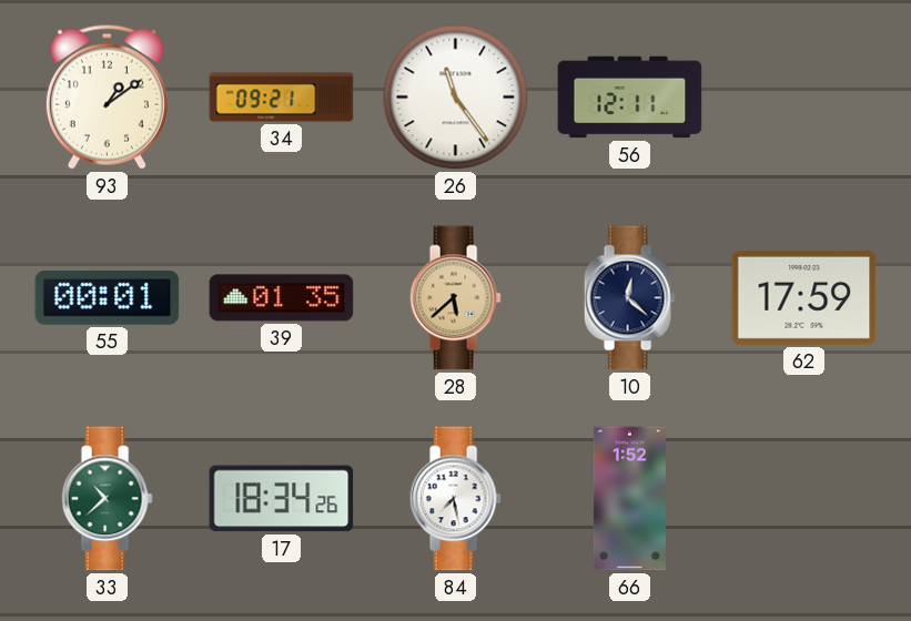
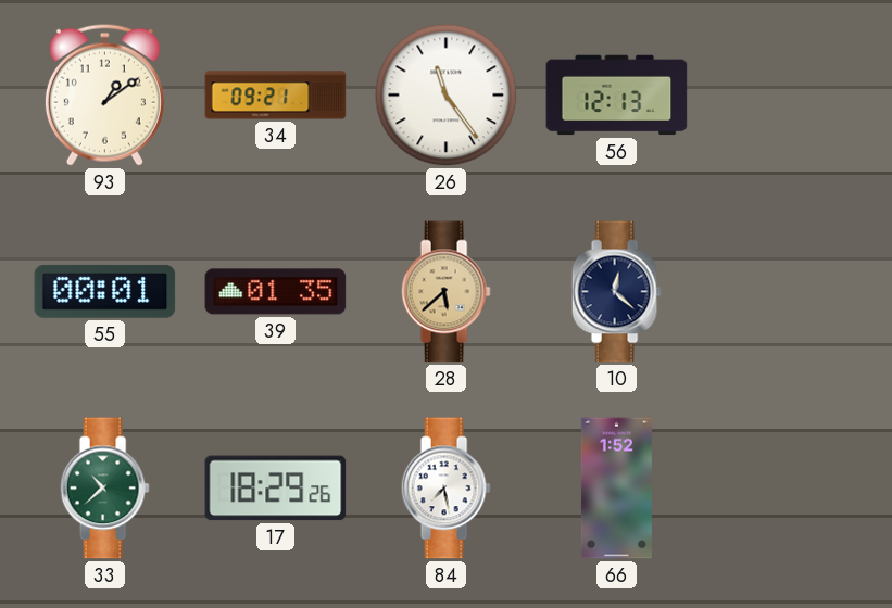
56: 12:11 -> 12:13 (617, 96)
62: 17:59 -> none (804, 297)
17: 18:34 -> 18:29 (276, 489)
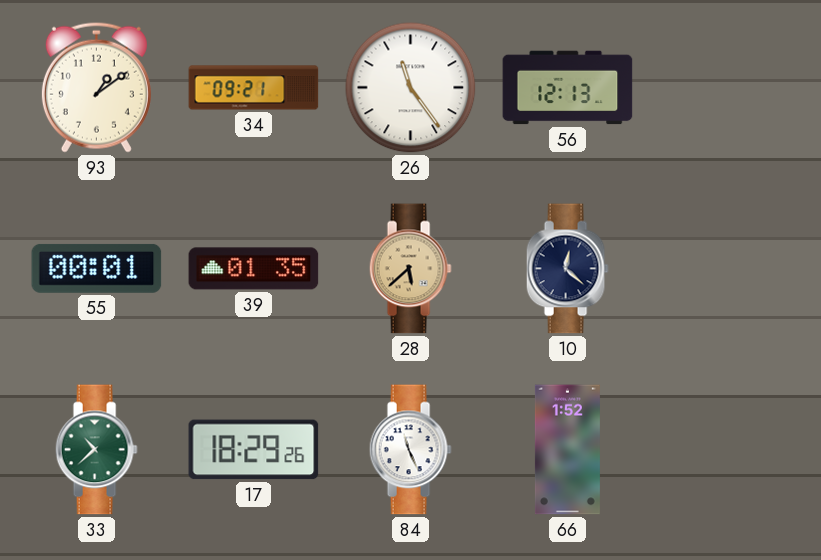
84: 7:28 -> 11:26 (410, 450)
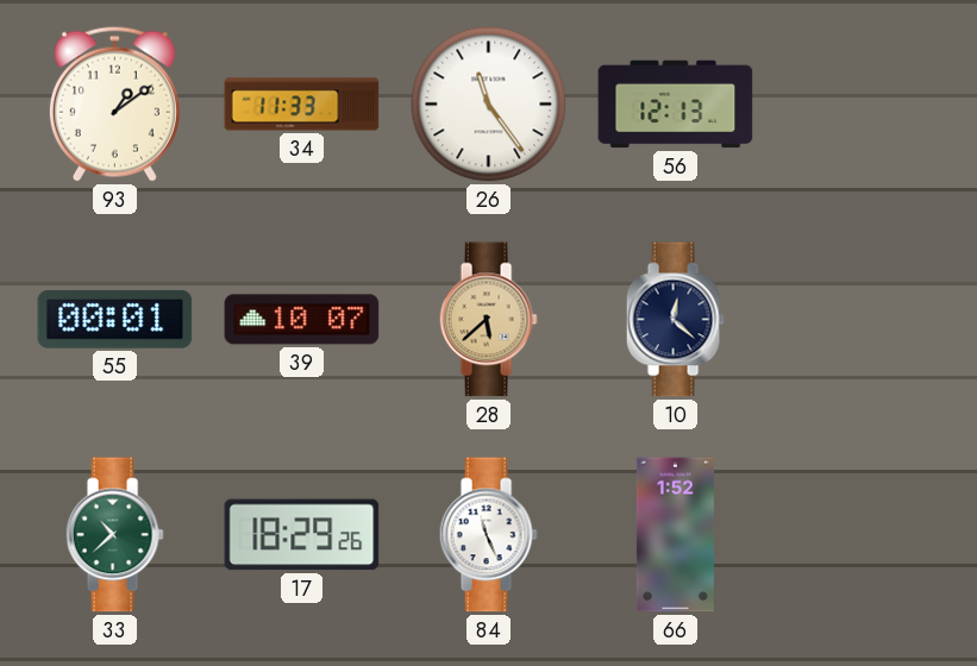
34: 09:21 -> 11:33 (302, 105)
39: 01:35 -> 10:07 (302, 320)
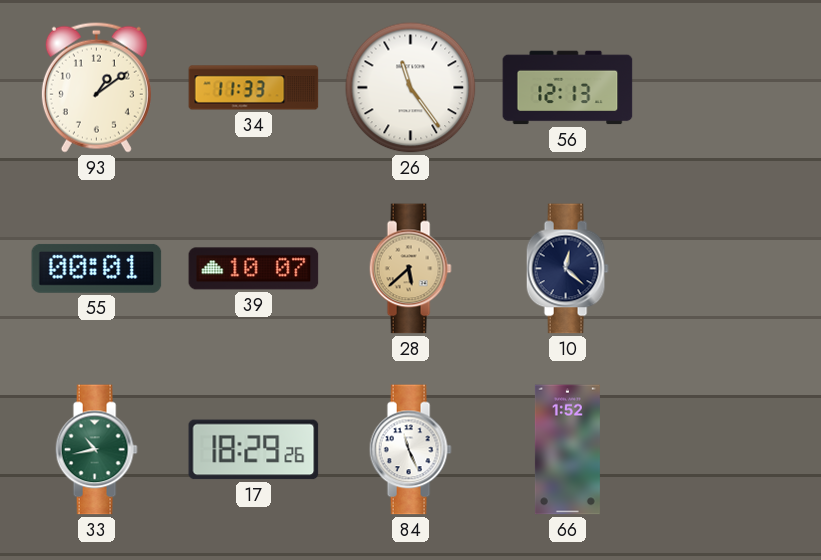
33: 10:38 -> 10:43 (96, 450)
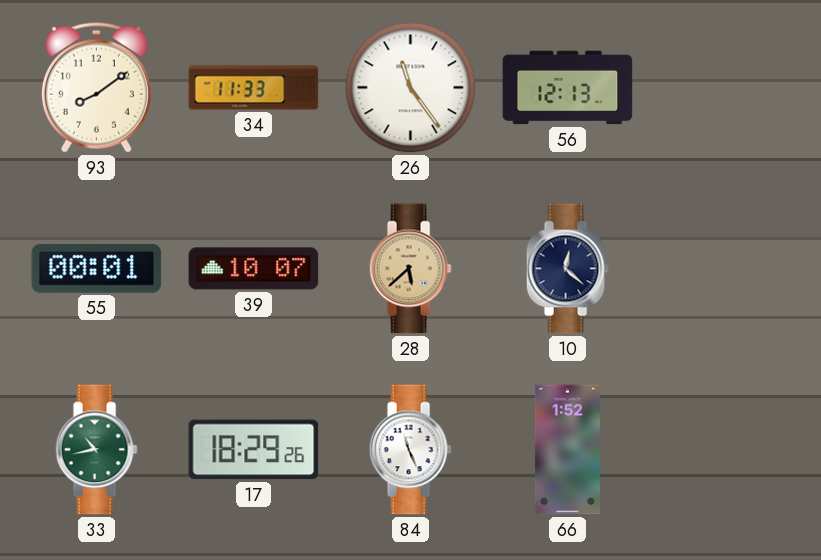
93: 1:09 -> 8:09 (96, 87)
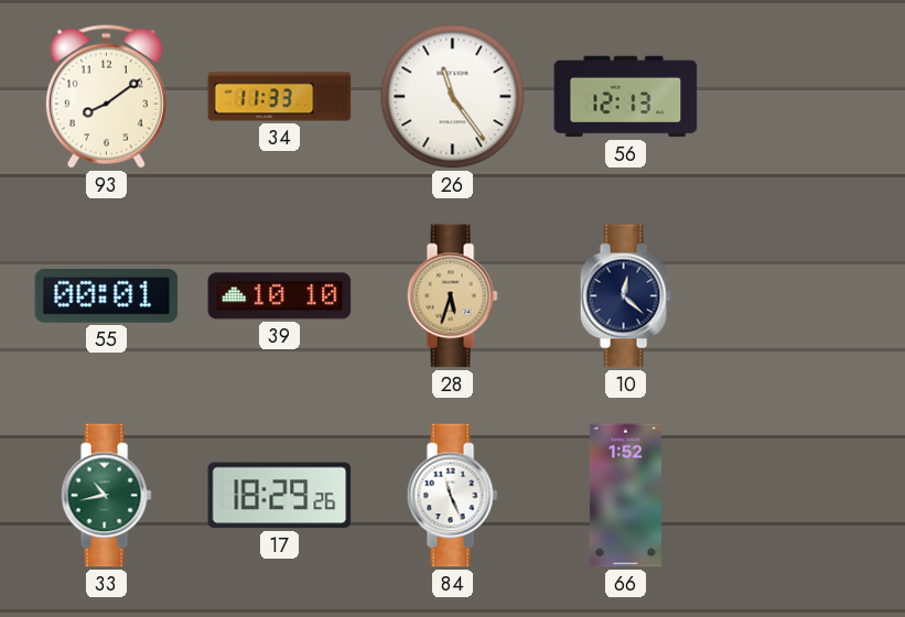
39: 10:07 -> 10:10 (280, 296)
28: 5:38 -> 5:33 (452, 296)
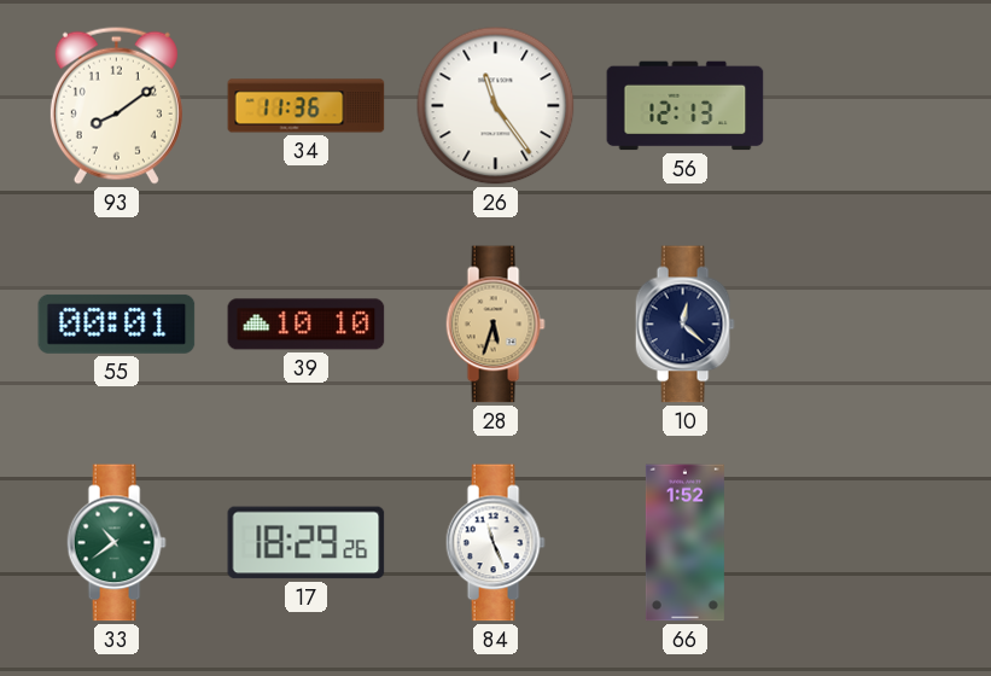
34: 11:33 -> 11:36 (307, 106)
33: 10:43 -> 10:39 (116, 543)
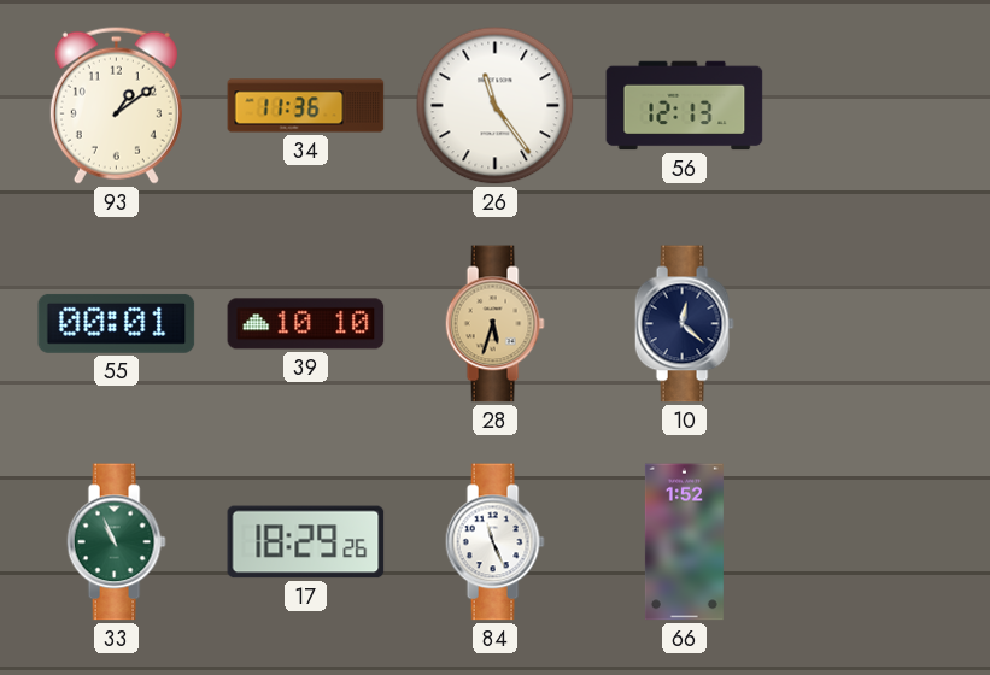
93: 8:09 -> 1:09 (116, 105)
33: 10:39 -> 10:56 (116, 542)
